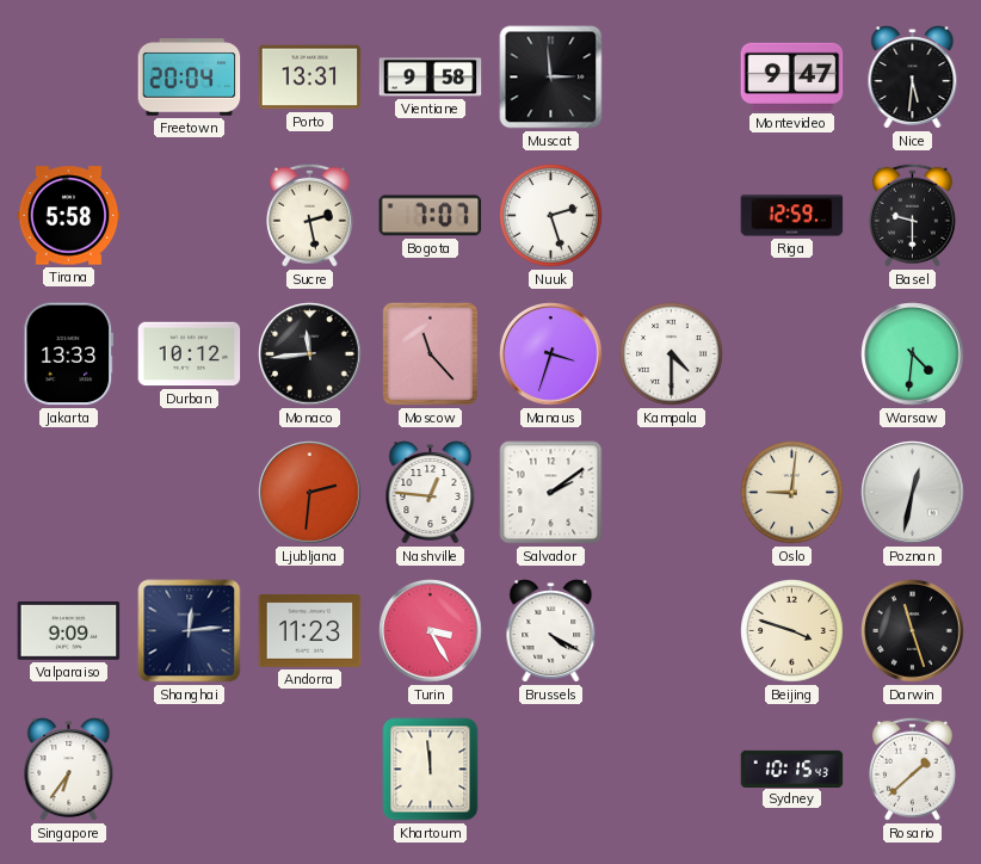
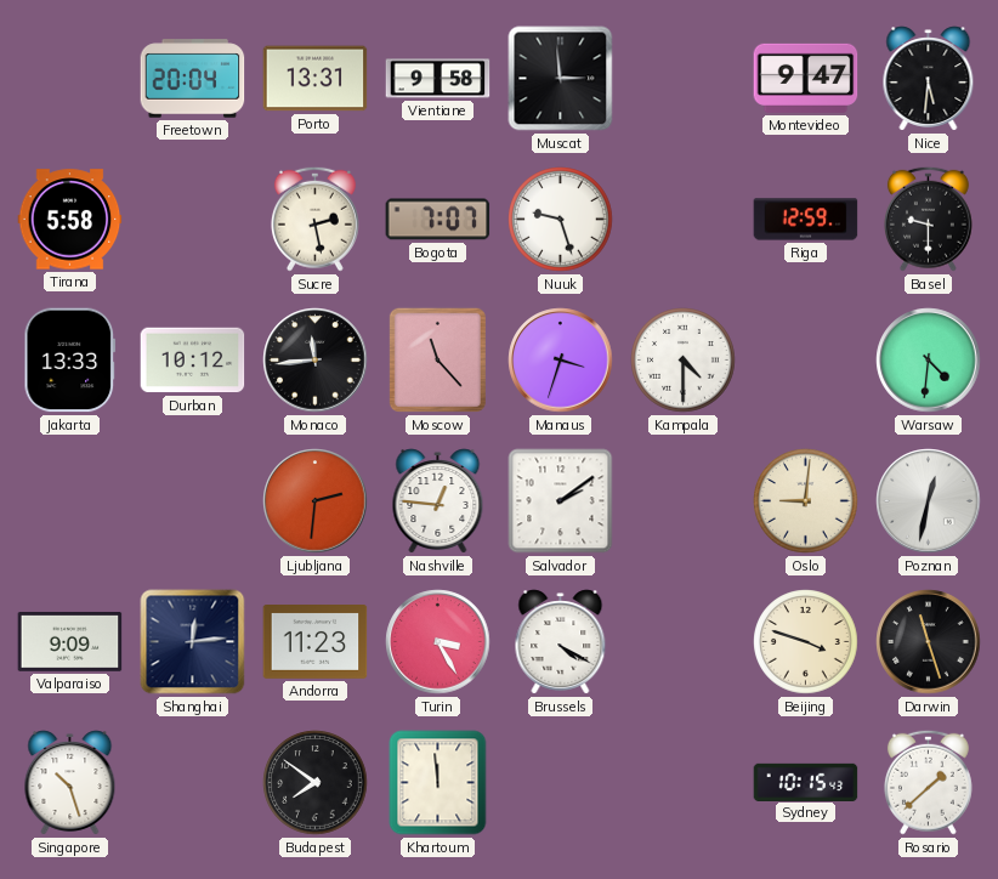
Nuuk: 2:27 -> 9:27 (561, 220)
Singapore: 6:36 -> 10:27 (70, 783)
Budapest: none -> 7:51 (316, 783)
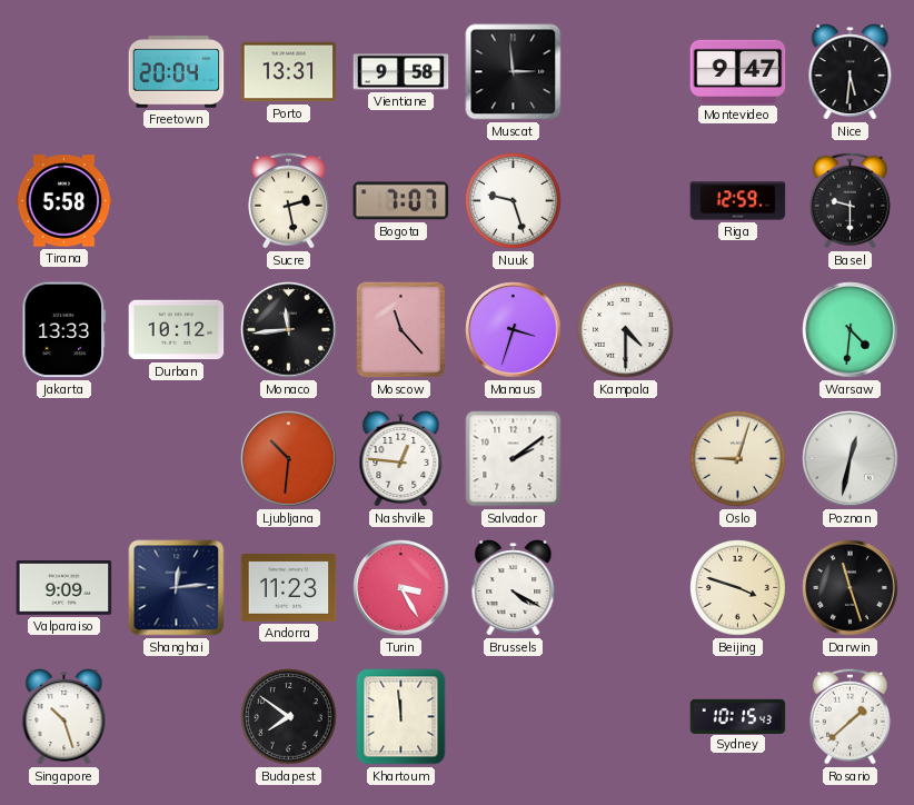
Ljubljana: 2:31 -> 10:31 (289, 459)
Oslo: 9:01 -> 9:03 (738, 459)
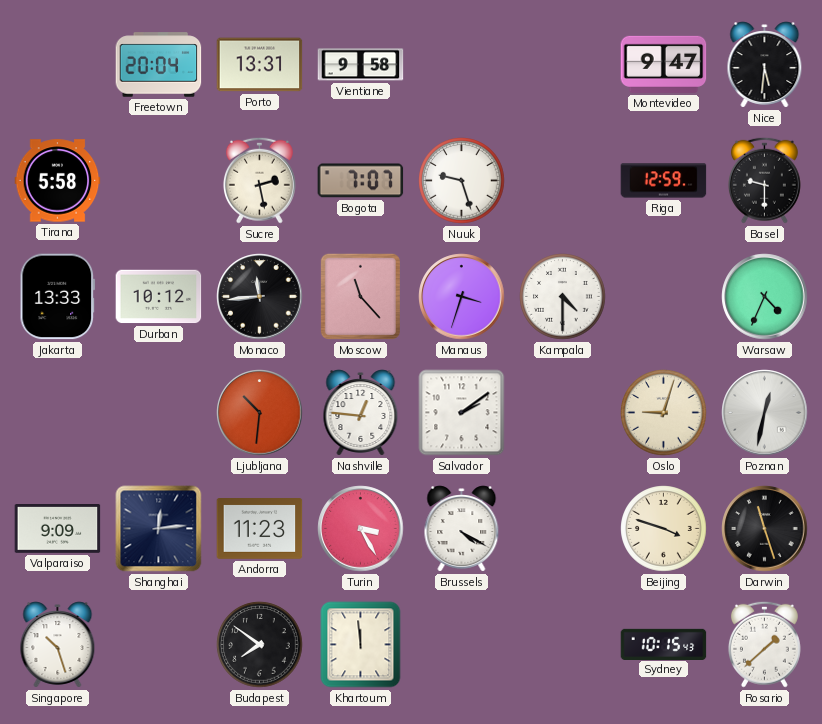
Muscat: 2:59 -> none (514, 72)
Warsaw: 4:31 -> 4:34 (765, 297)
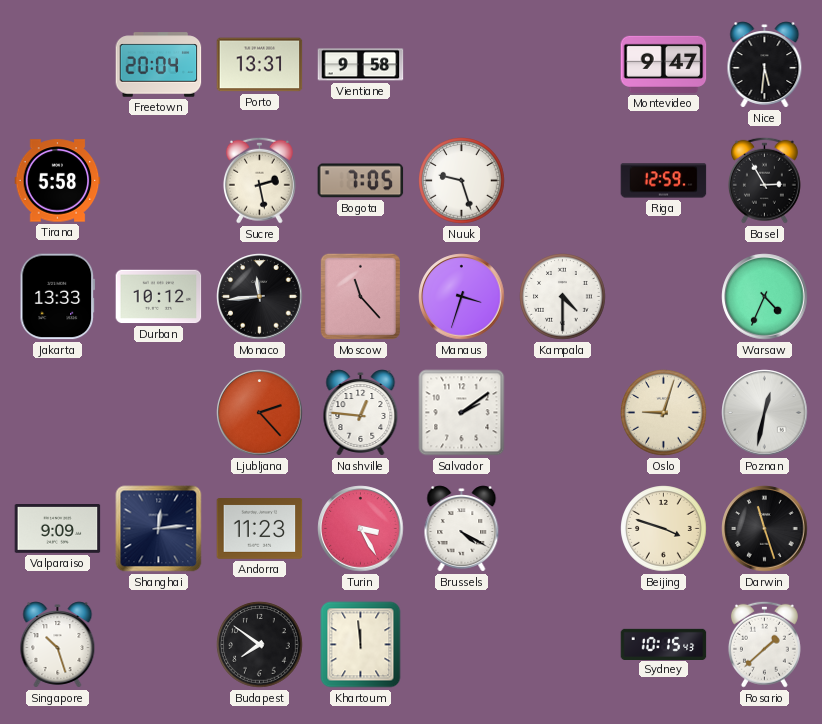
Bogota: 7:07 -> 7:05 (361, 181)
Basel: 9:30 -> 2:55 (764, 180)
Ljubljana: 10:31 -> 2:23 (260, 413)
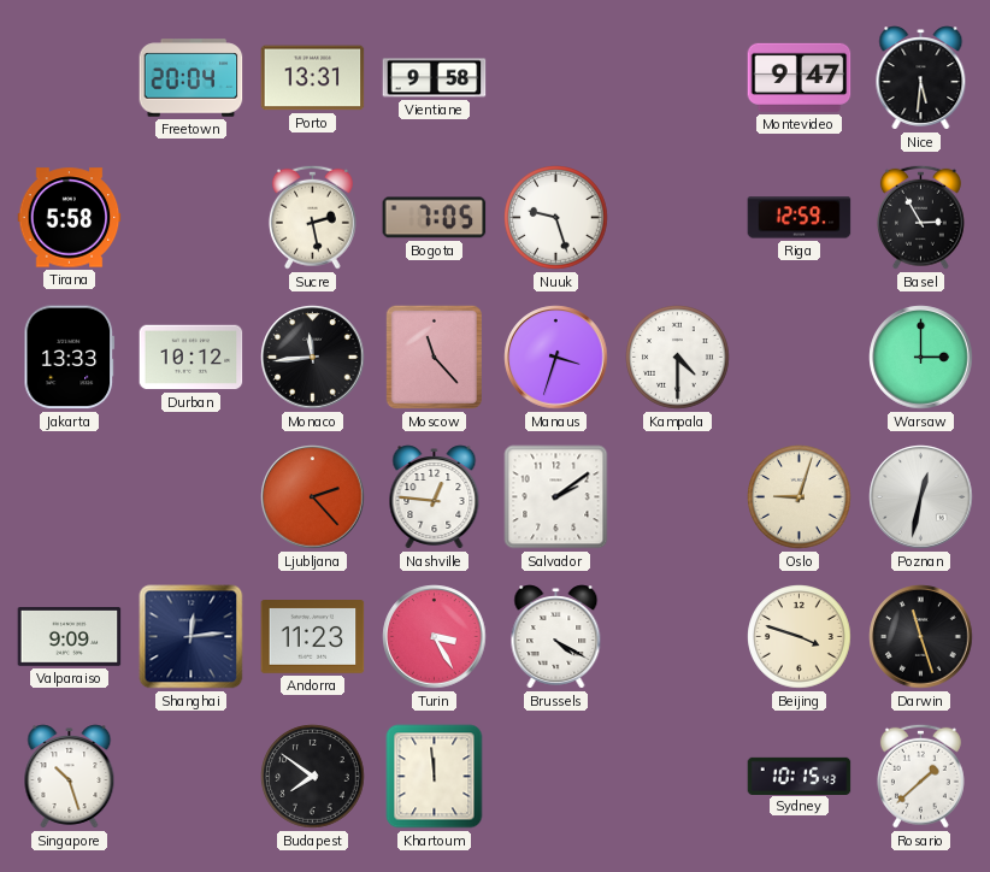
Warsaw: 4:34 -> 3:00 (921, 358)
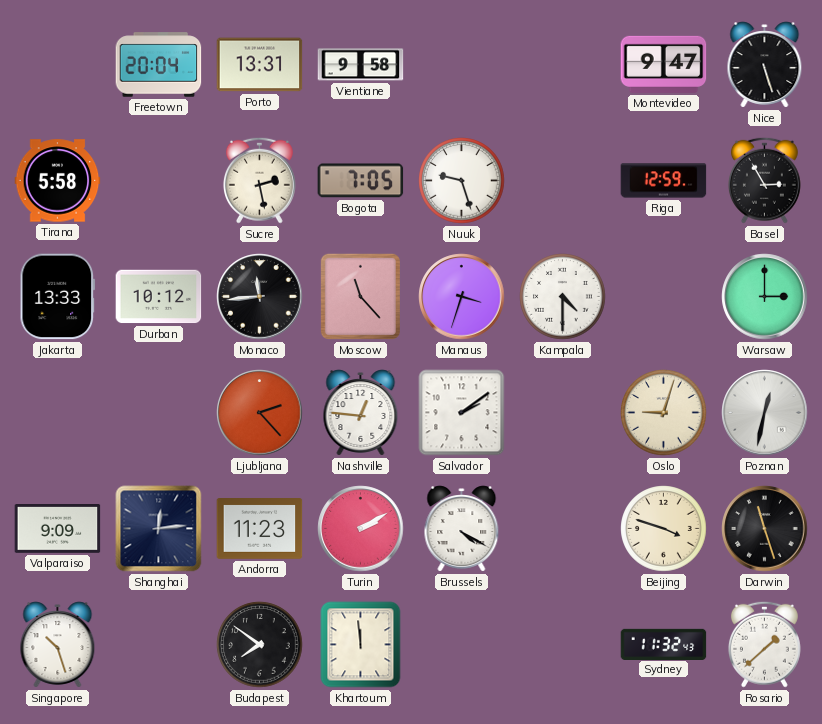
Nice: 5:31 -> 5:27 (765, 65)
Turin: 3:25 -> 2:10 (361, 529)
Sydney: 10:15 -> 11:32 (664, 644)
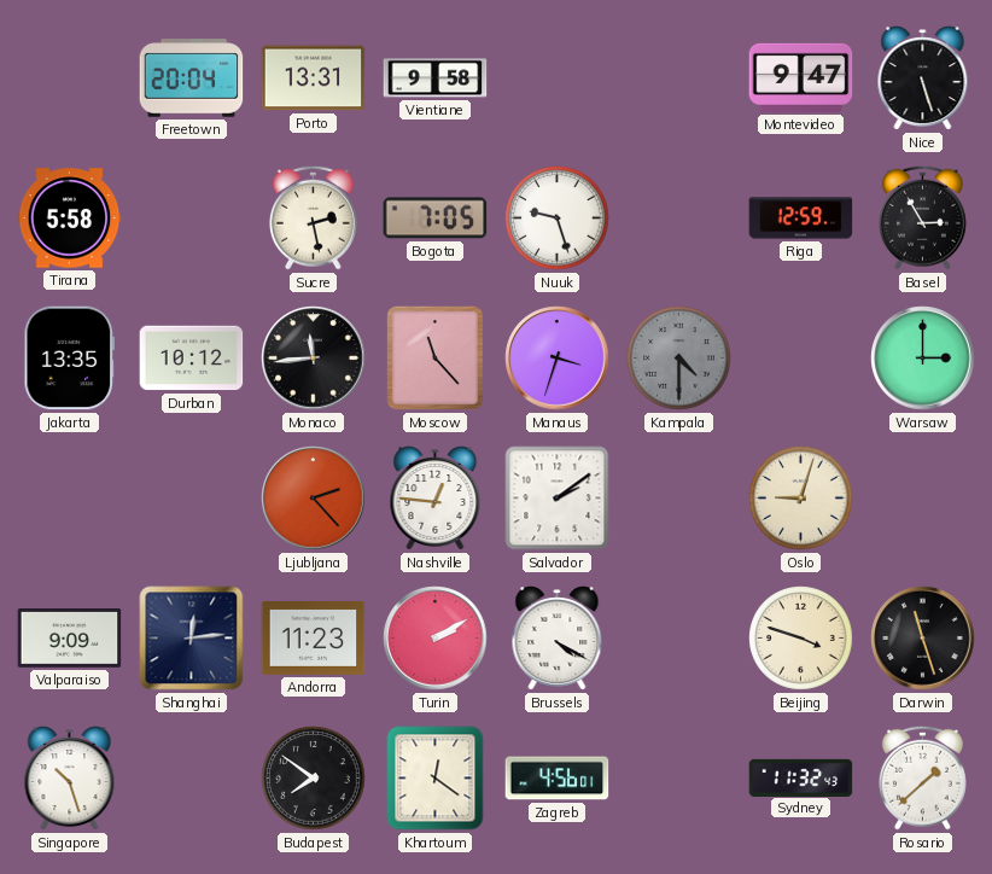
Jakarta: 13:33 -> 13:35 (70, 359)
Kampala dial: white -> grey (679, 359)
Poznan: 12:32 -> none (765, 413)
Khartoum: 11:59 -> 12:21 (436, 779)
Zagreb: none -> 4:56 (558, 779)
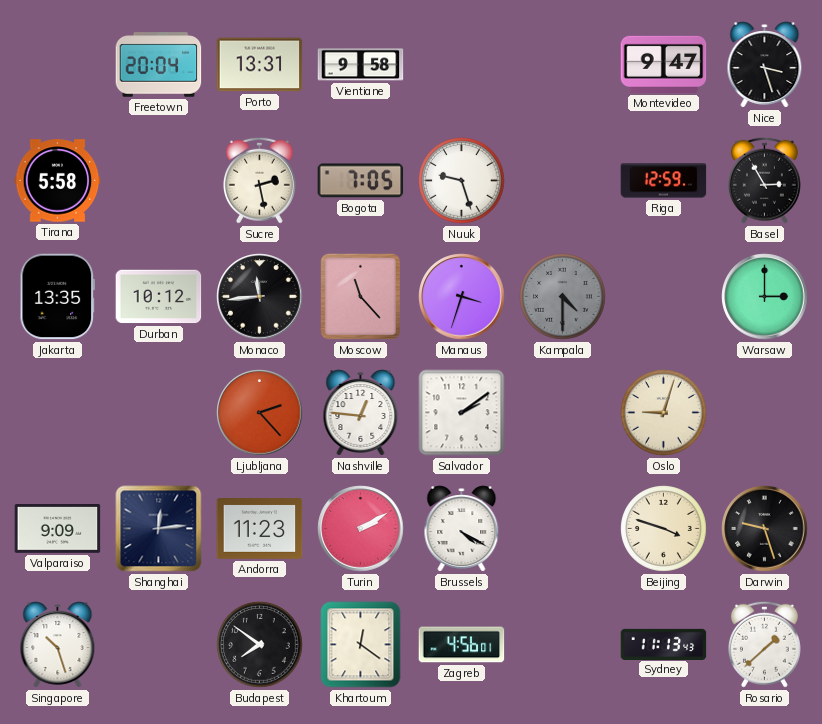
Nice: 5:27 -> 3:27 (765, 65)
Darwin: 11:27 -> 9:27 (765, 529)
Sydney: 11:32 -> 11:13 (664, 644)
